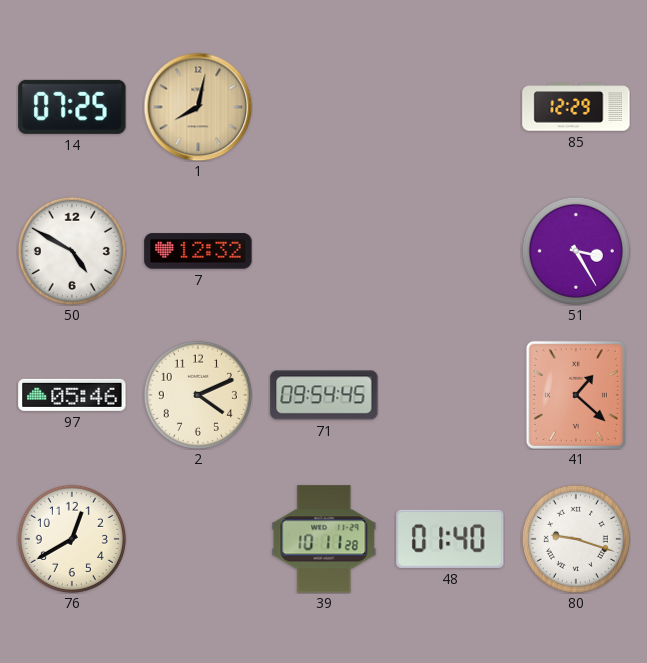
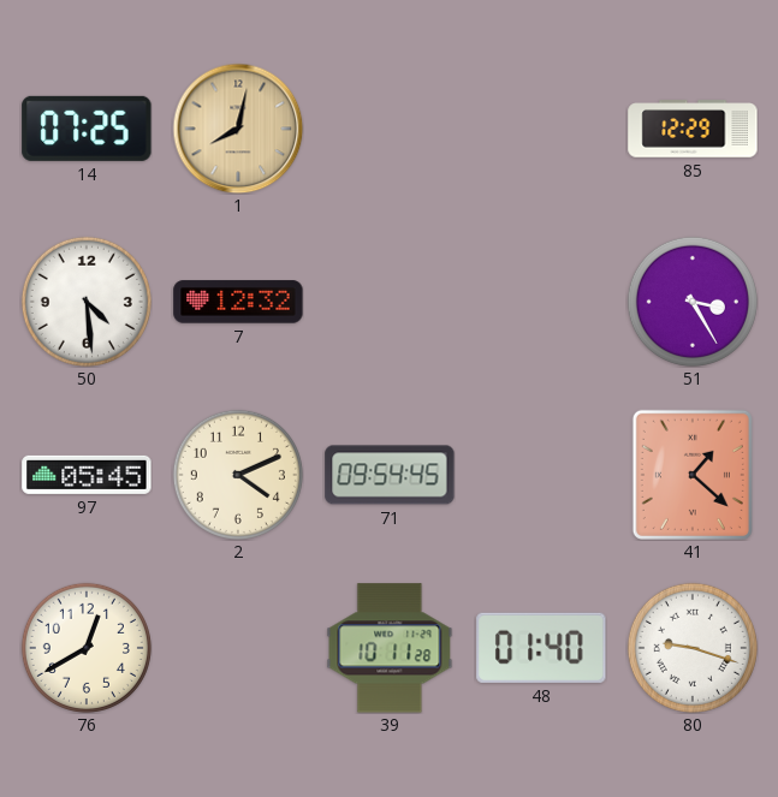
50: 4:50 -> 4:29 (87, 302)
97: 05:46 -> 05:45 (87, 475)
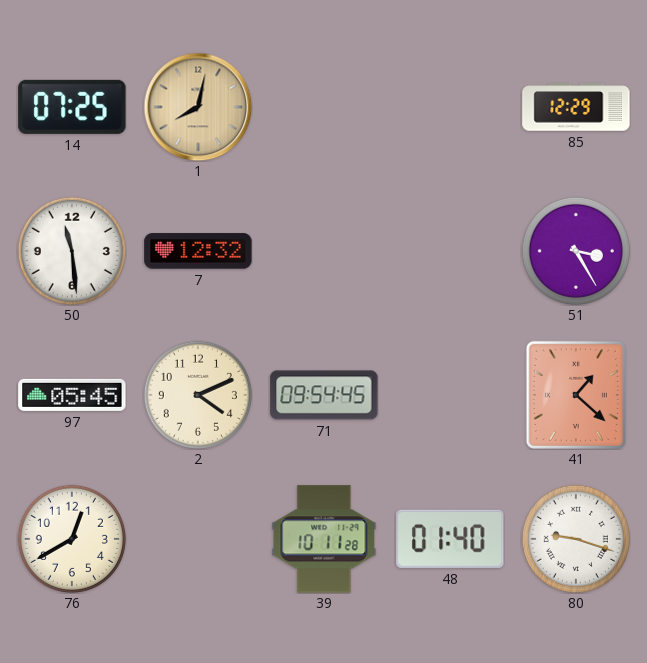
50: 4:29 -> 11:29 (72, 251)
